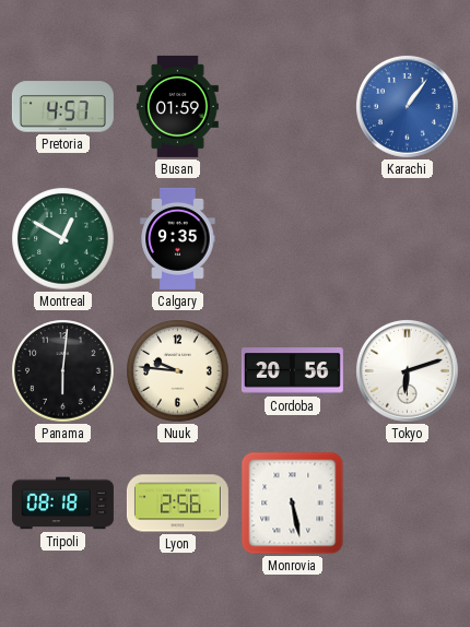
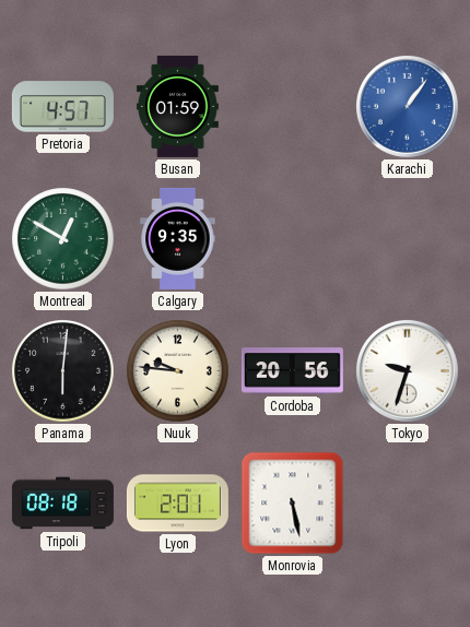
Tokyo: 6:12 -> 9:33 (408, 371)
Lyon: 2:56 -> 2:01 (177, 504)
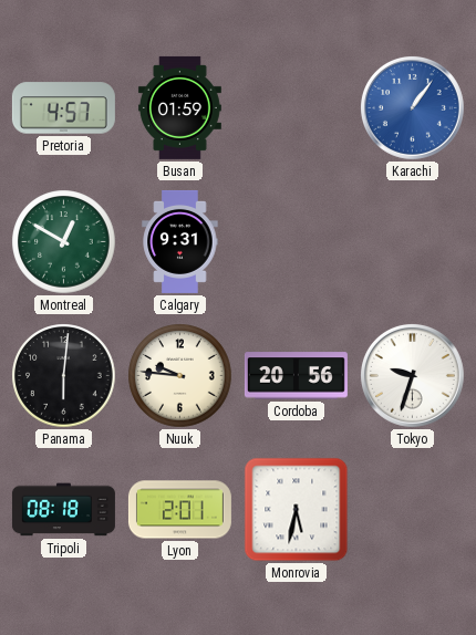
Calgary: 9:35 -> 9:31 (180, 241)
Monrovia: 5:28 -> 5:32 (297, 510)
